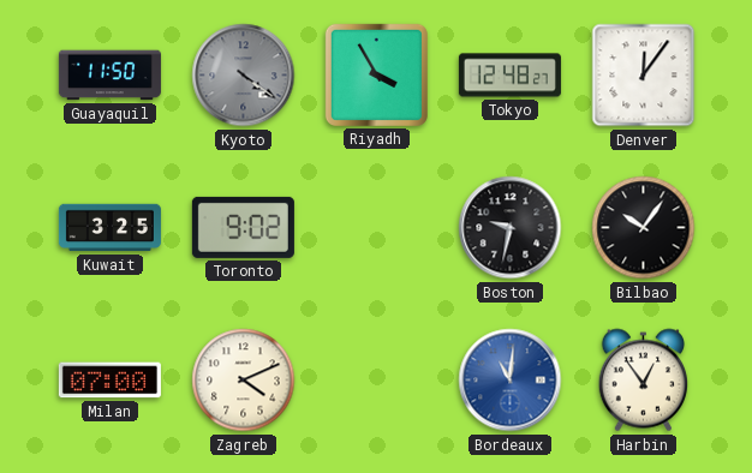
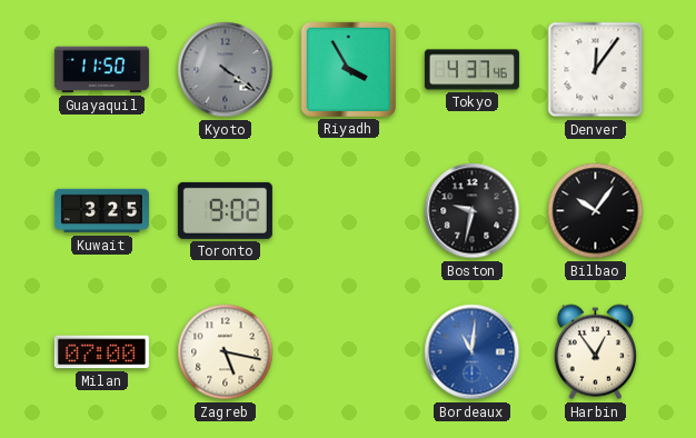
Tokyo: 12:48 -> 4:37 (471, 70)
Zagreb: 4:11 -> 5:17 (226, 352)
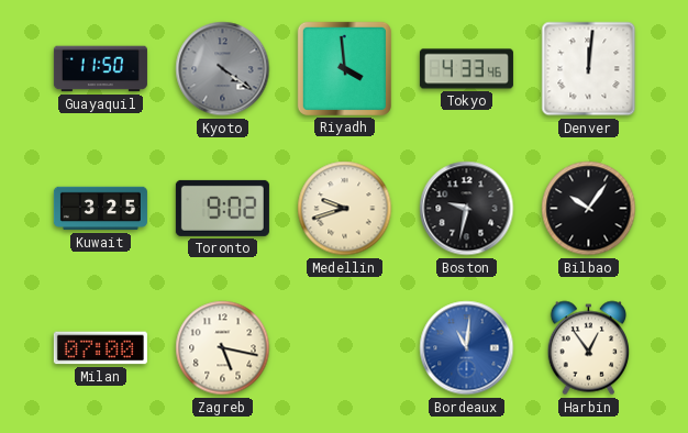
Riyadh: 3:55 -> 3:59 (344, 68)
Tokyo: 4:37 -> 4:33 (466, 69)
Denver: 12:06 -> 12:01 (589, 69)
Medellin: none -> 9:42 (345, 209)
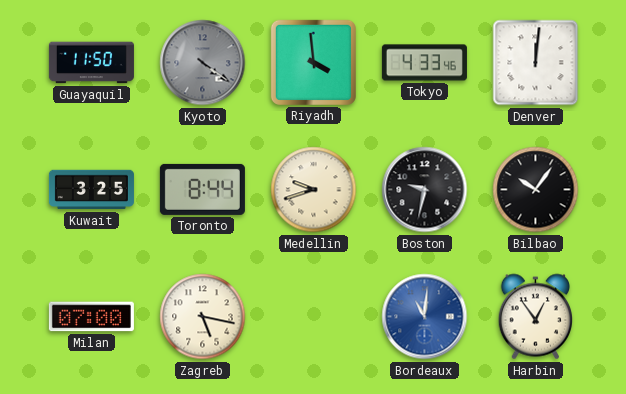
Toronto: 9:02 -> 8:44 (202, 189)
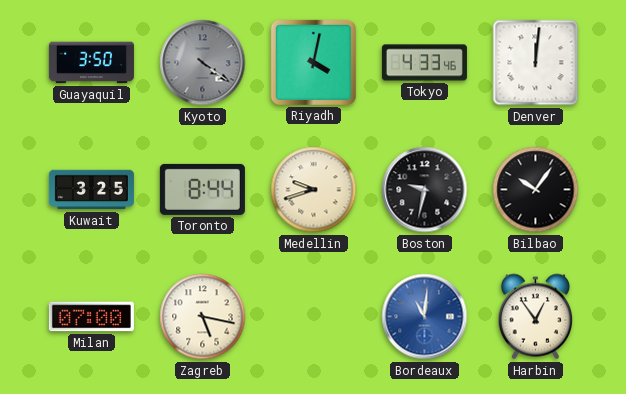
Guayaquil: 11:50 -> 3:50 (91, 63)
Riyadh: 3:59 -> 4:02 (313, 62)
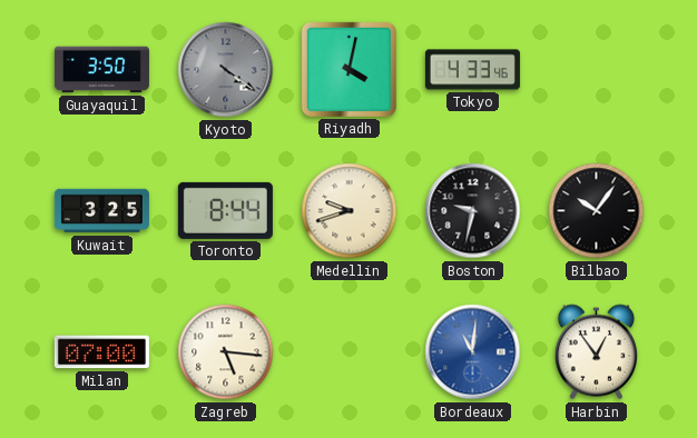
Denver: 12:01 -> none (536, 63)
Zagreb: 5:17 -> 5:16 (226, 352)
